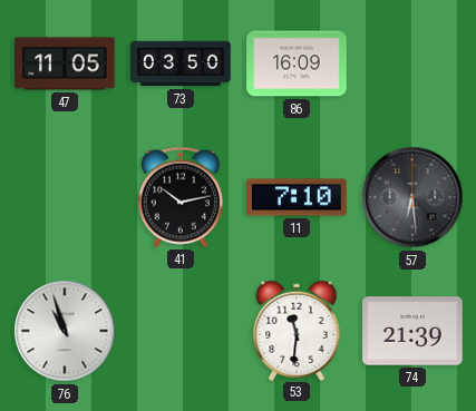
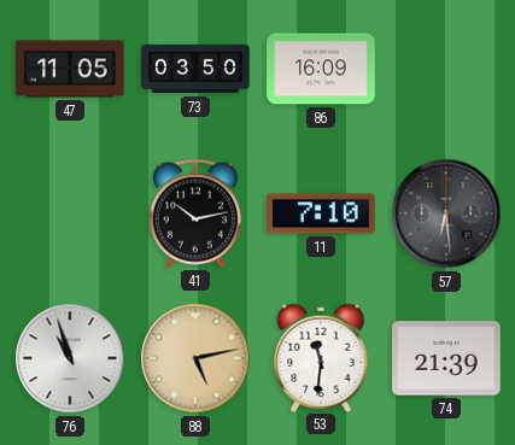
88: none -> 5:13 (195, 358)
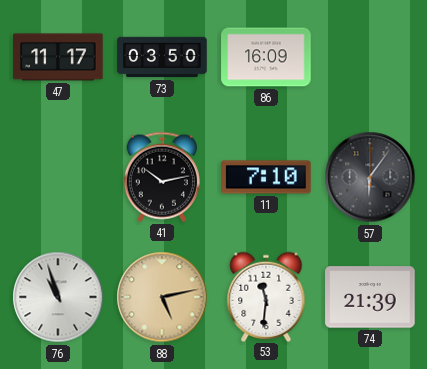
47: 11:05 -> 11:17 (58, 57)
57: 6:29 -> 6:06 (370, 177)
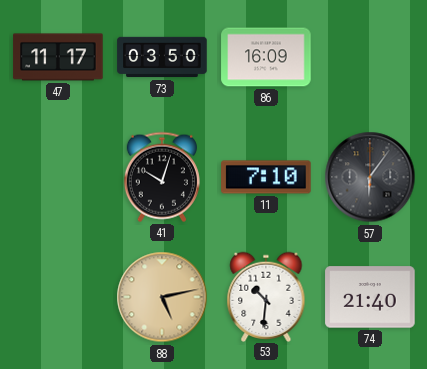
41: 10:13 -> 10:03 (162, 177)
76: 10:57 -> none (58, 297)
53: 11:31 -> 10:31 (266, 296)
74: 21:39 -> 21:40 (370, 297)
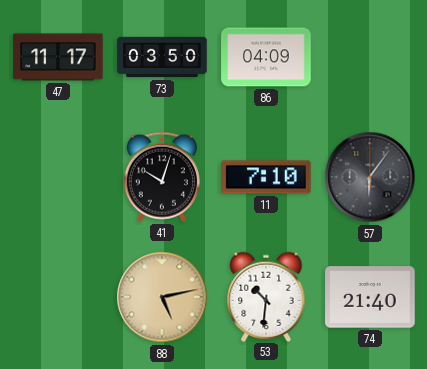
86: 16:09 -> 04:09 (266, 57)
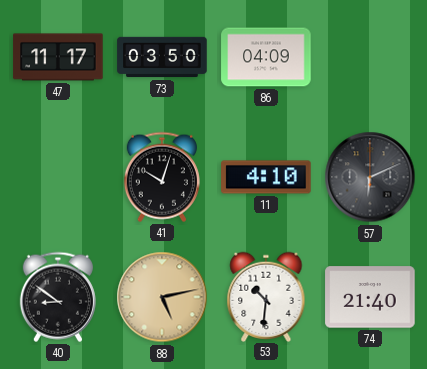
11: 7:10 -> 4:10 (266, 177)
57: 6:06 -> 6:11 (370, 177)
40: none -> 8:51 (58, 297)
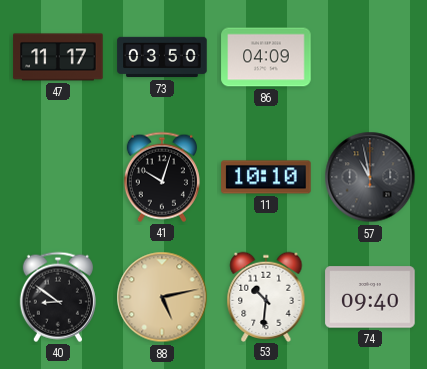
11: 4:10 -> 10:10 (266, 177)
57: 6:11 -> 10:58 (370, 177)
74: 21:40 -> 09:40 (370, 297)
